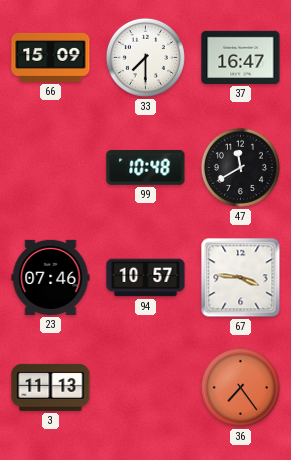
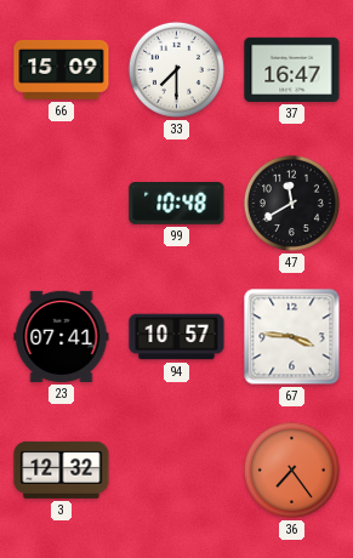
23: 07:46 -> 07:41 (62, 336)
3: 11:13 -> 12:32 (62, 469)
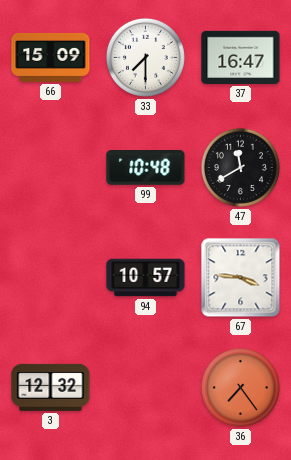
23: 07:41 -> none (62, 336)
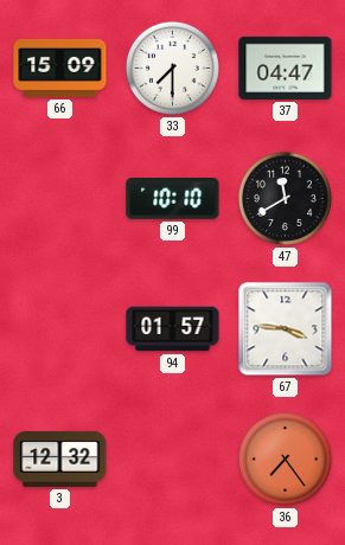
37: 16:47 -> 04:47 (286, 68)
99: 10:48 -> 10:10 (173, 199)
94: 10:57 -> 01:57 (173, 329)
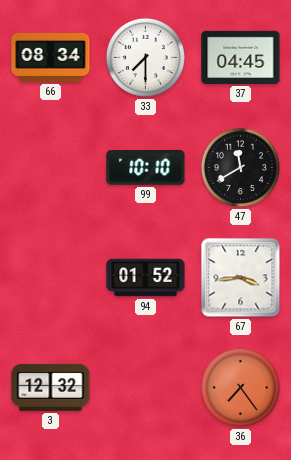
66: 15:09 -> 08:34 (51, 57)
37: 04:47 -> 04:45 (241, 57)
94: 01:57 -> 01:52 (146, 278)
67: 3:46 -> 3:44 (241, 278)
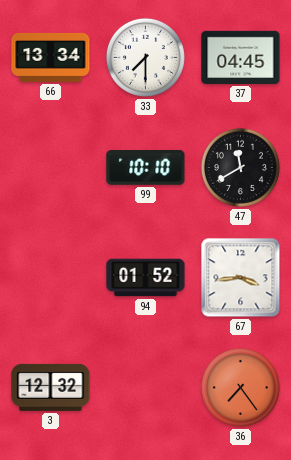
66: 08:34 -> 13:34 (51, 57)
